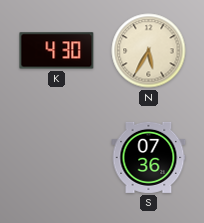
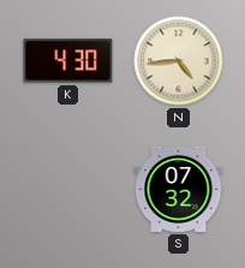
N: 5:35 -> 4:44 (179, 61)
S: 07:36 -> 07:32 (179, 189)
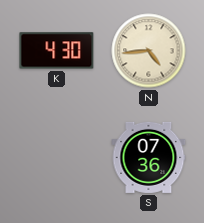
S: 07:32 -> 07:36 (149, 157)
